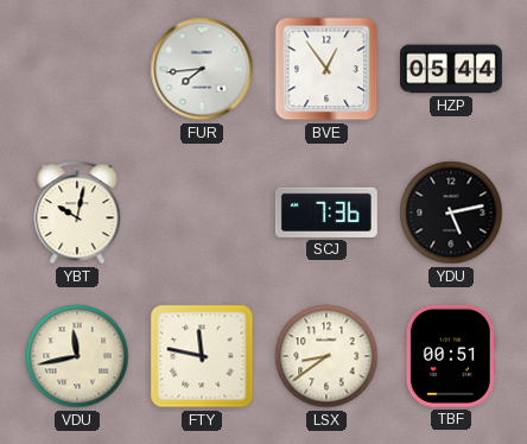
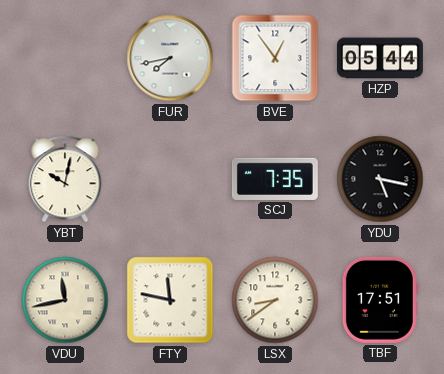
FUR: 7:44 -> 7:43 (170, 58)
SCJ: 7:36 -> 7:35 (275, 179)
YDU: 5:13 -> 5:17 (380, 179)
TBF: 00:51 -> 17:51 (380, 300)
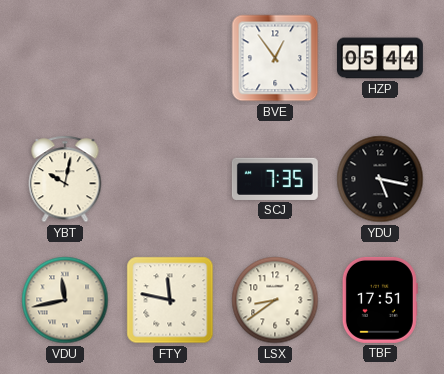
FUR: 7:43 -> none (170, 58)
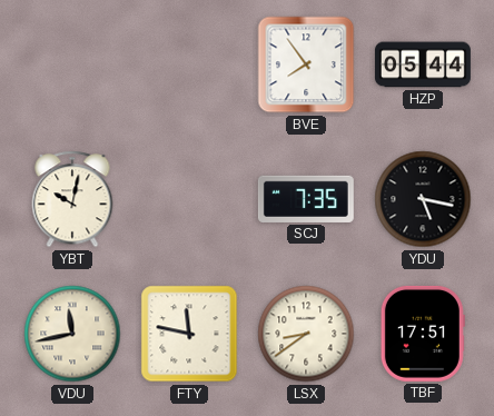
BVE: 12:54 -> 7:54 (306, 65)
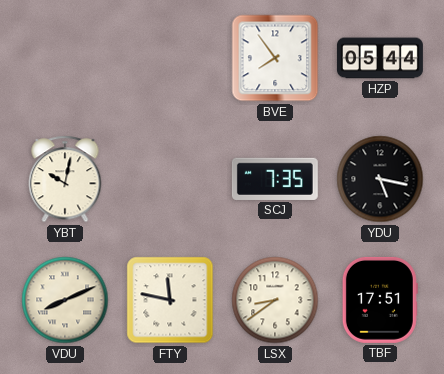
VDU: 11:43 -> 8:11 (65, 300)
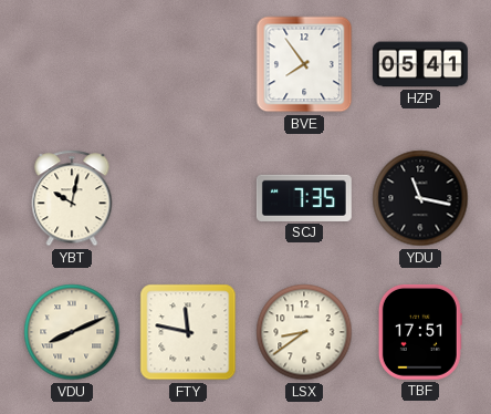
HZP: 05:44 -> 05:41 (420, 64)
YDU: 5:17 -> 11:17 (420, 198)
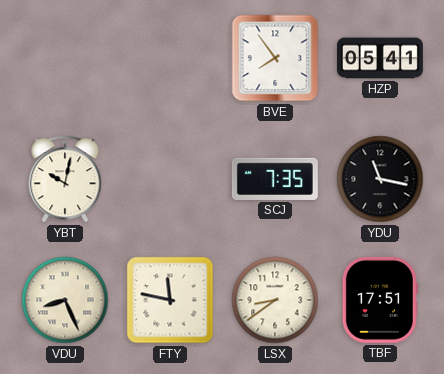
VDU: 8:11 -> 8:26 (65, 300)
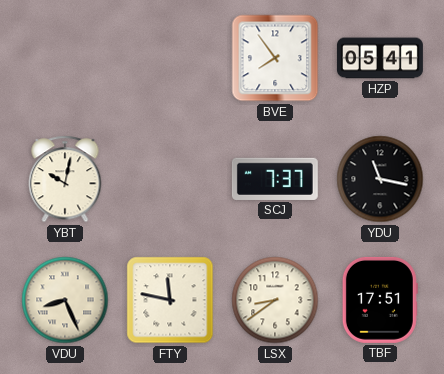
SCJ: 7:35 -> 7:37 (275, 179)
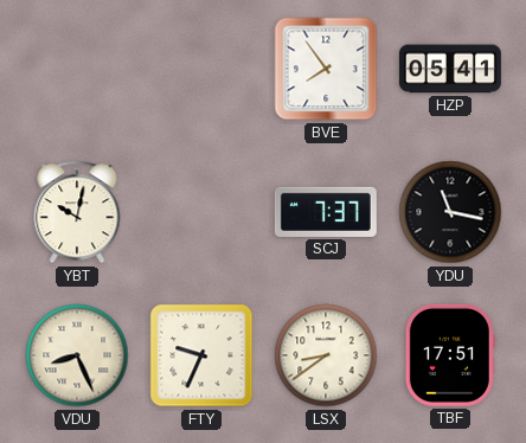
FTY: 11:47 -> 9:34 (201, 355)
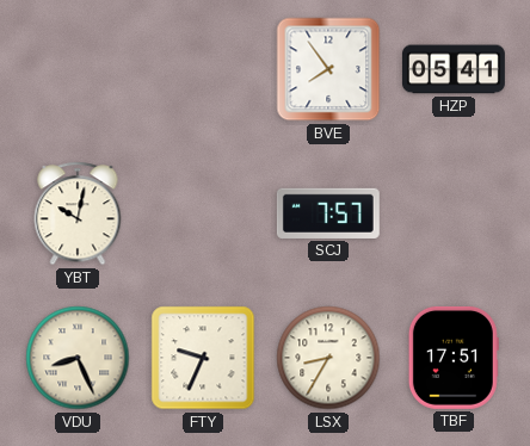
SCJ: 7:37 -> 7:57 (328, 213)
YDU: 11:17 -> none (450, 212)
LSX: 8:39 -> 8:35 (328, 358)
